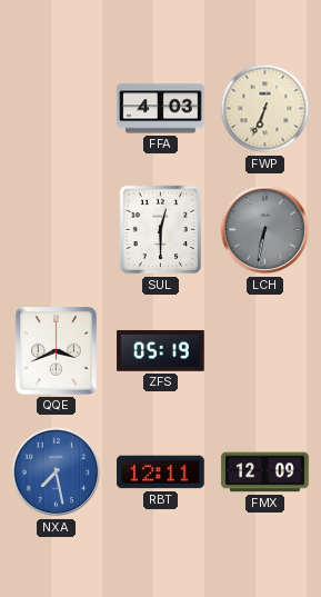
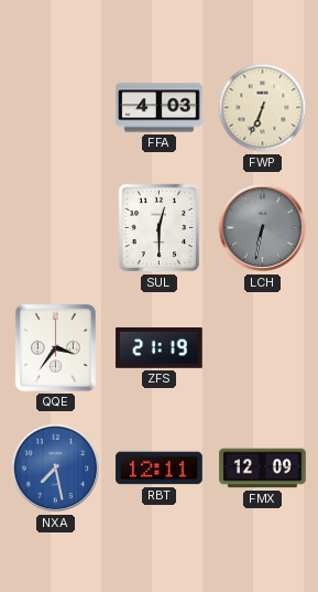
QQE: 3:41 -> 3:36 (55, 347)
ZFS: 05:19 -> 21:19 (160, 347)
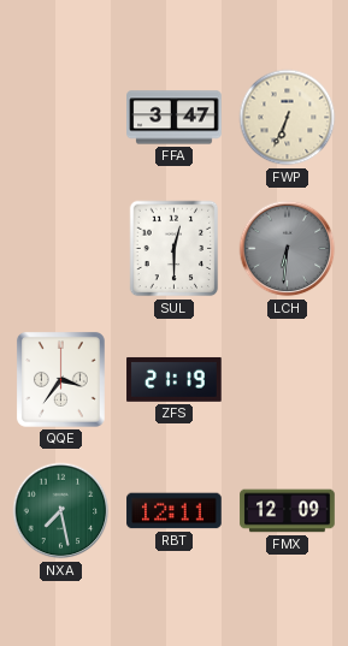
FFA: 4:03 -> 3:47 (175, 118)
LCH: 6:32 -> 6:31 (288, 249)
NXA dial: blue -> green (61, 511)
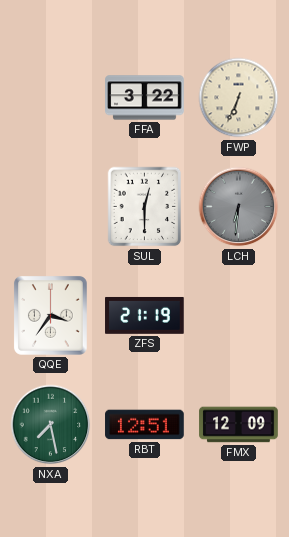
FFA: 3:47 -> 3:22 (145, 98)
RBT: 12:11 -> 12:51 (145, 425)
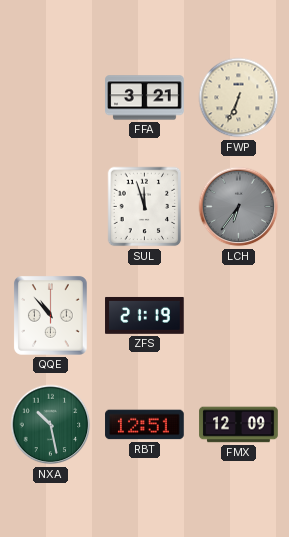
FFA: 3:22 -> 3:21 (145, 98)
SUL: 12:30 -> 11:57 (145, 207)
LCH: 6:31 -> 6:36 (239, 207)
QQE: 3:36 -> 10:53 (50, 315)
NXA: 7:28 -> 10:28 (51, 425)
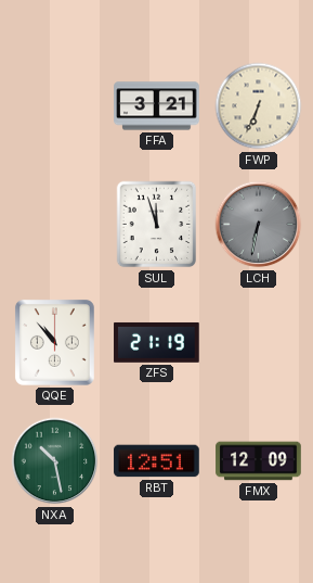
LCH: 6:36 -> 6:32 (259, 225)
